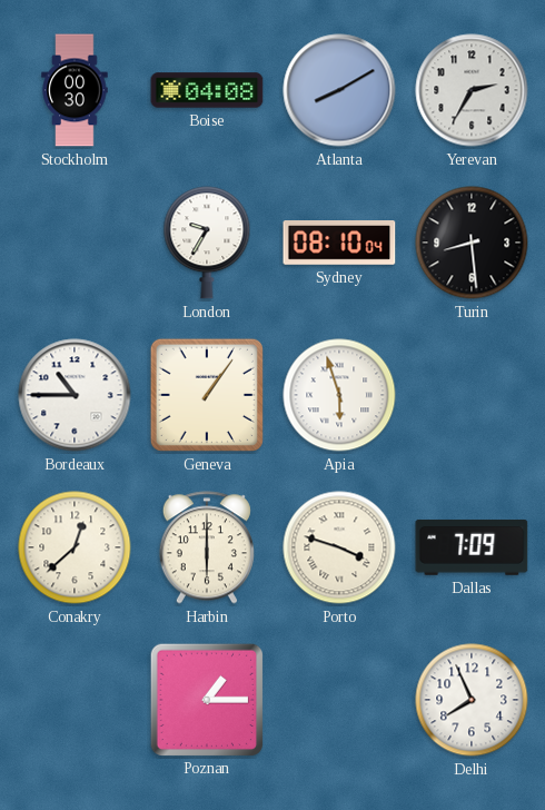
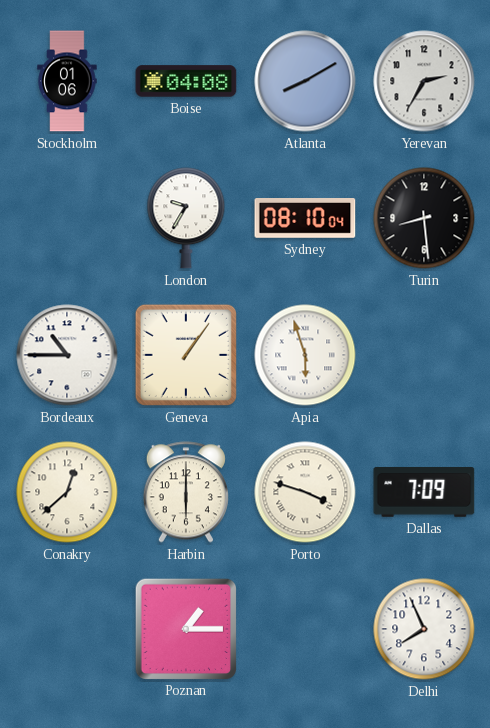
Stockholm: 00:30 -> 01:06 (67, 81)
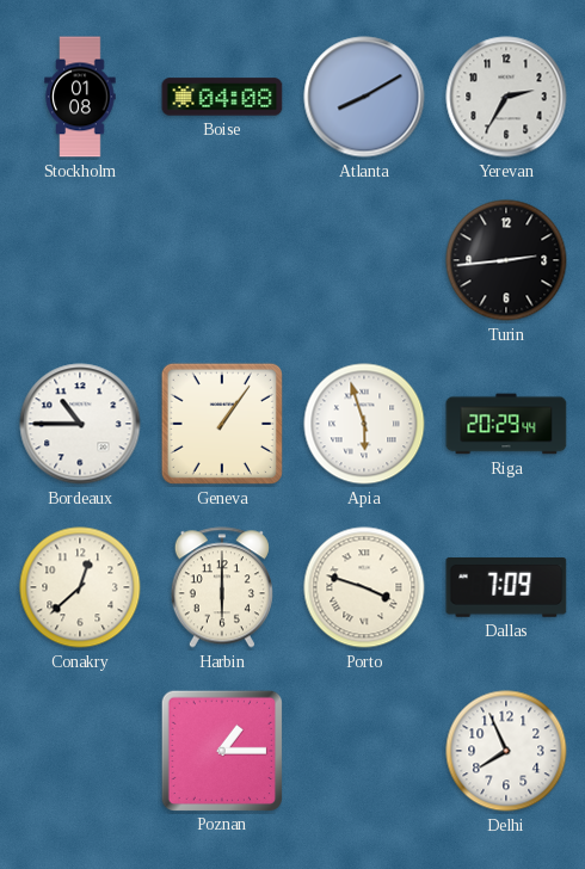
Stockholm: 01:06 -> 01:08 (80, 97)
London: 9:35 -> none (186, 218)
Sydney: 08:10 -> none (305, 219)
Turin: 8:29 -> 2:44 (506, 260)
Riga: none -> 20:29 (506, 424)
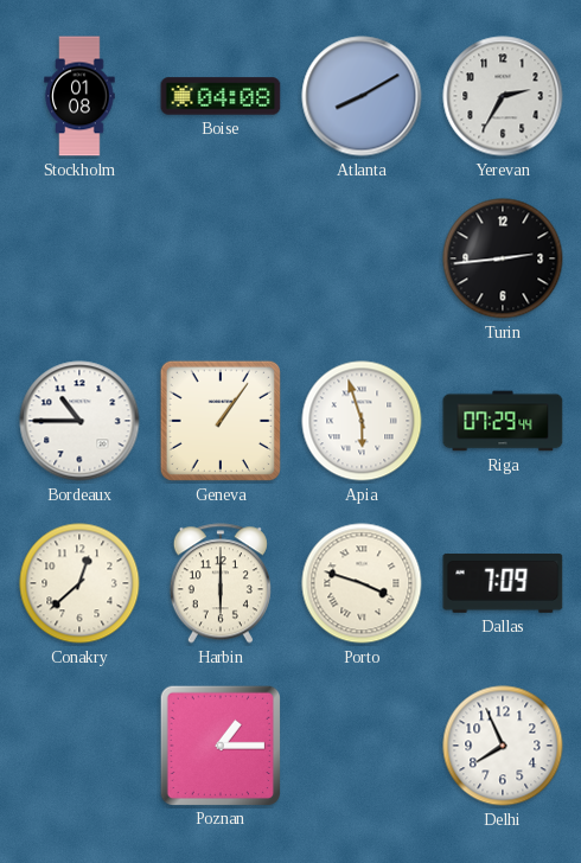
Riga: 20:29 -> 07:29 (503, 421)
